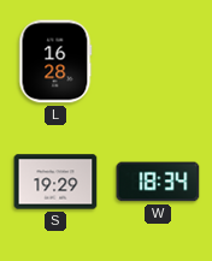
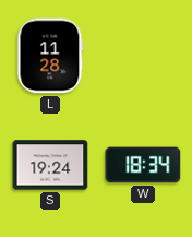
L: 16:28 -> 11:28 (50, 56)
S: 19:29 -> 19:24 (50, 165)
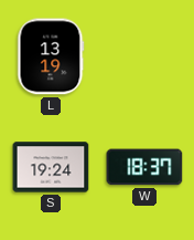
L: 11:28 -> 13:19 (51, 56)
W: 18:34 -> 18:37 (144, 167)
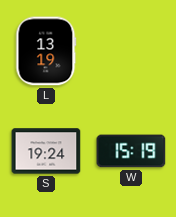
W: 18:37 -> 15:19 (131, 151)
